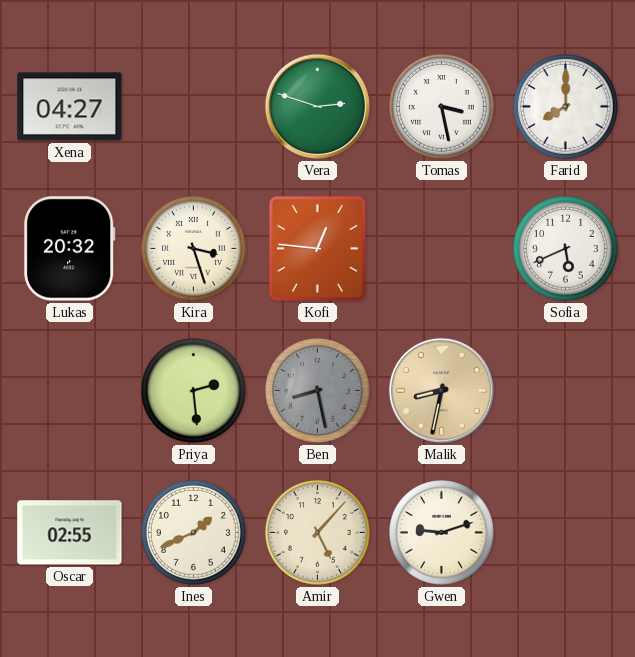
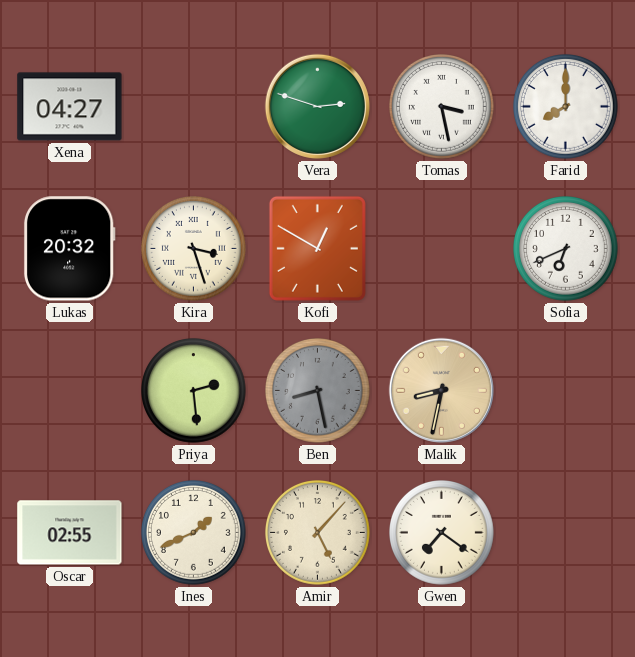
Kofi: 12:46 -> 12:50 (317, 248)
Sofia: 5:41 -> 6:41 (566, 249)
Gwen: 9:12 -> 7:21 (442, 533)
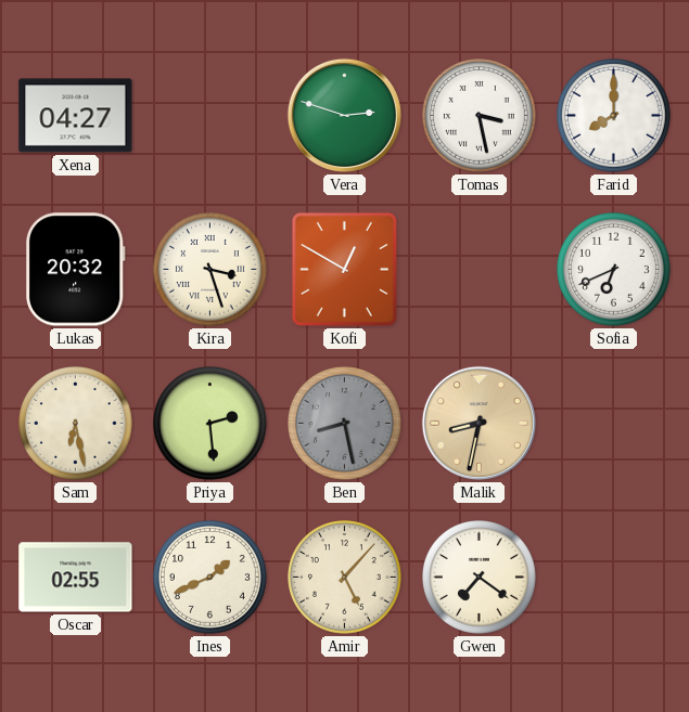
Sam: none -> 6:28 (76, 424)
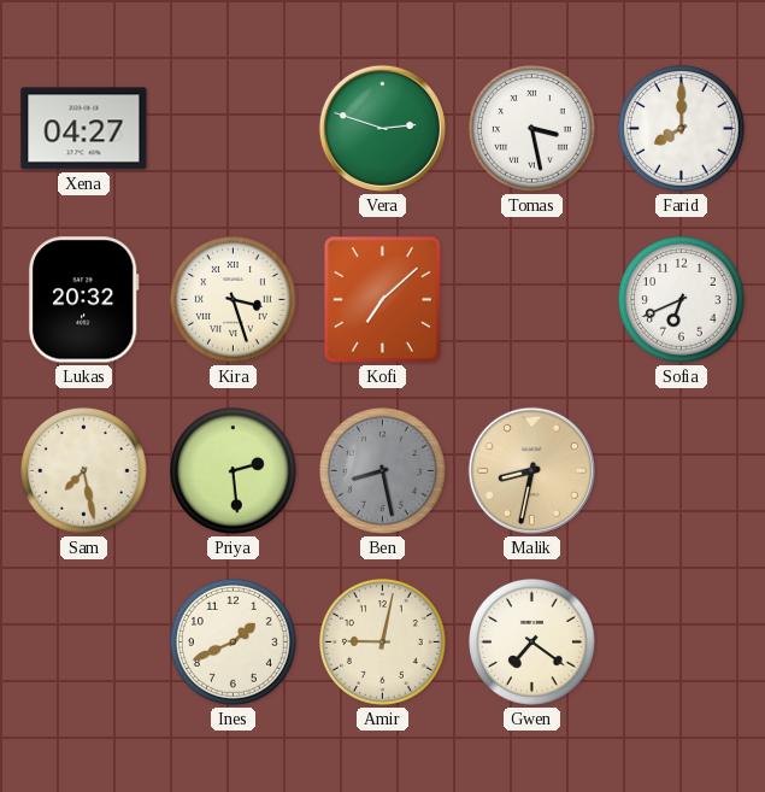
Kofi: 12:50 -> 7:08 (382, 299)
Sam: 6:28 -> 7:28 (84, 471)
Oscar: 02:55 -> none (76, 578)
Amir: 5:07 -> 9:02 (383, 643)
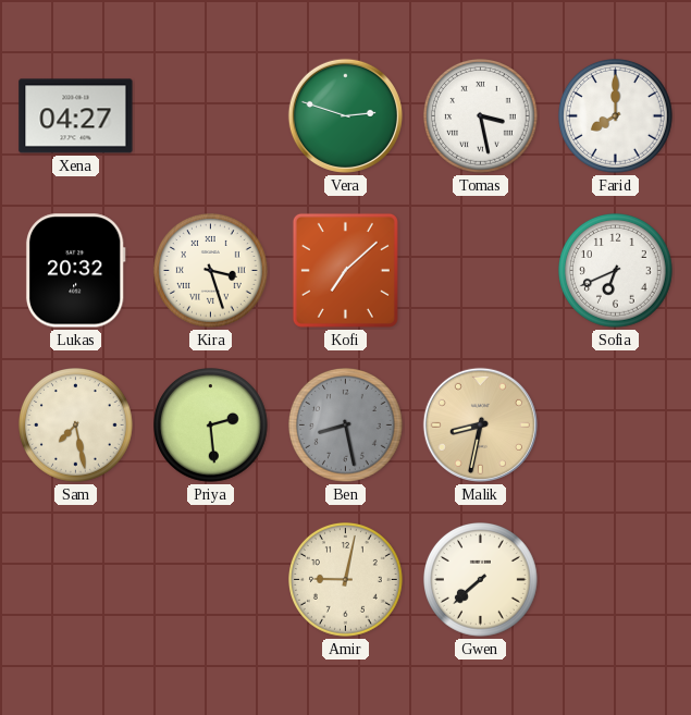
Ines: 1:41 -> none (234, 643)
Gwen: 7:21 -> 7:38 (481, 580)
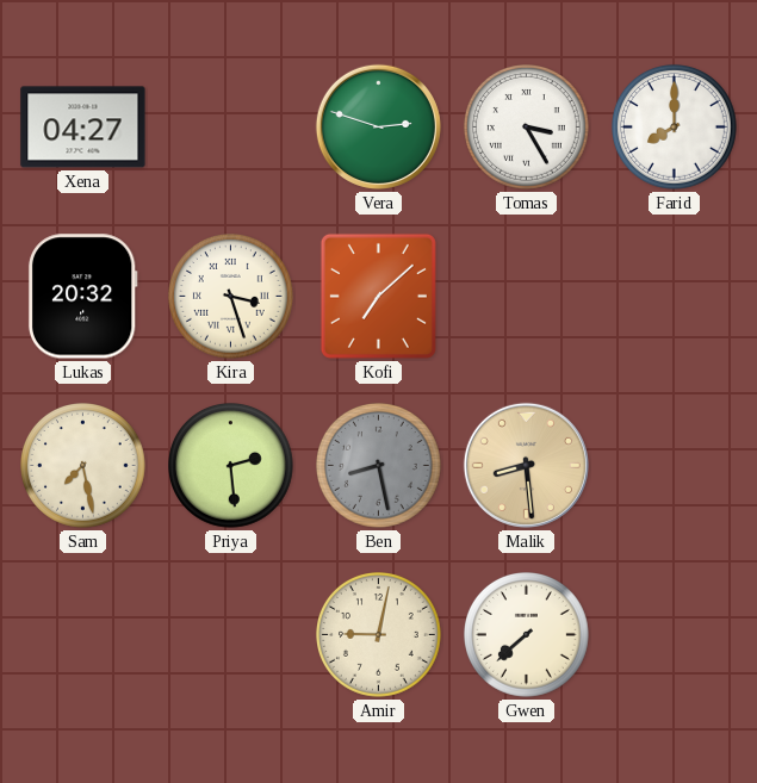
Tomas: 3:28 -> 3:25 (527, 128)
Sofia: 6:41 -> none (616, 271)
Malik: 8:32 -> 8:29 (526, 465)
